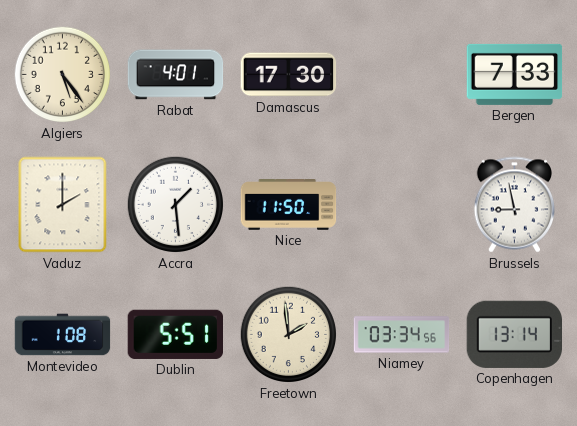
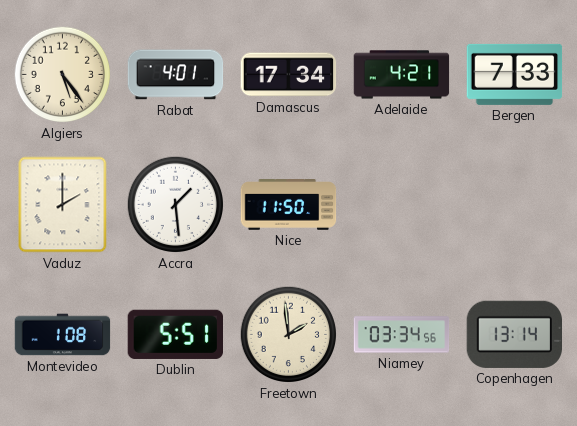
Damascus: 17:30 -> 17:34 (289, 75)
Adelaide: none -> 4:21 (402, 75)
Brussels: 8:58 -> none (514, 205)
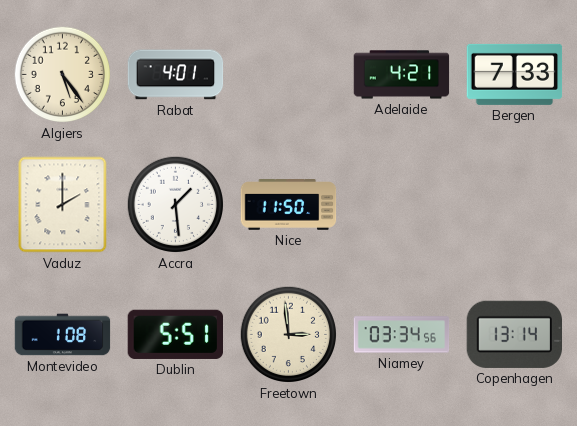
Damascus: 17:34 -> none (289, 75)
Freetown: 1:59 -> 2:59 (289, 335)
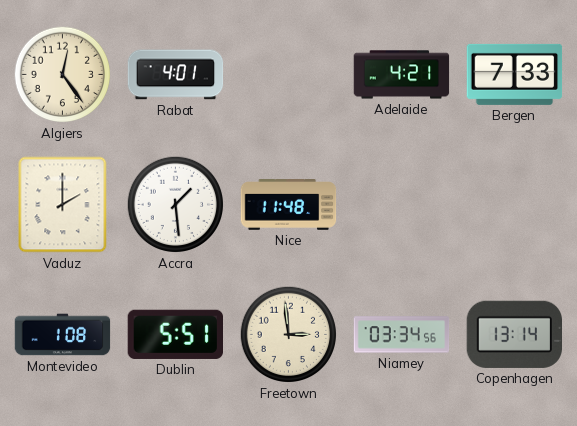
Algiers: 5:24 -> 12:24 (63, 75)
Nice: 11:50 -> 11:48 (289, 205)
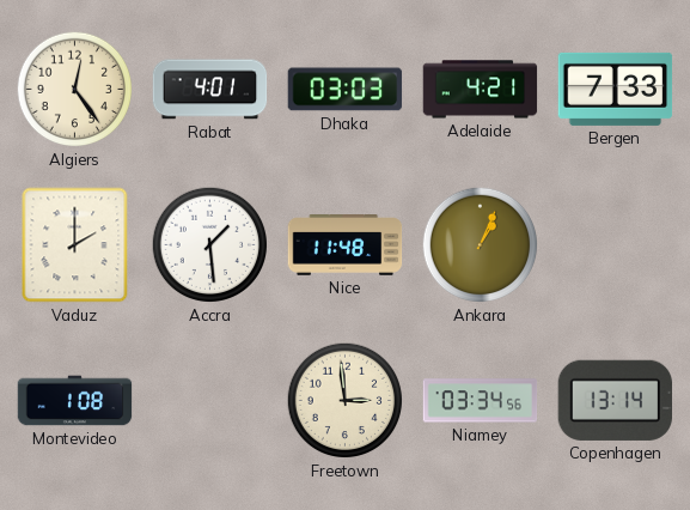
Dhaka: none -> 03:03 (346, 90)
Ankara: none -> 1:04 (481, 245)
Dublin: 5:51 -> none (175, 334)
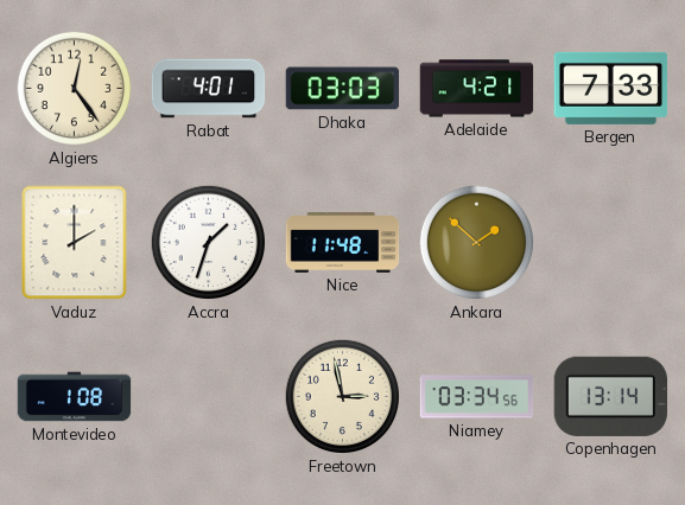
Accra: 1:29 -> 1:33 (209, 243)
Ankara: 1:04 -> 1:52 (477, 243)
Freetown: 2:59 -> 2:58 (343, 397)
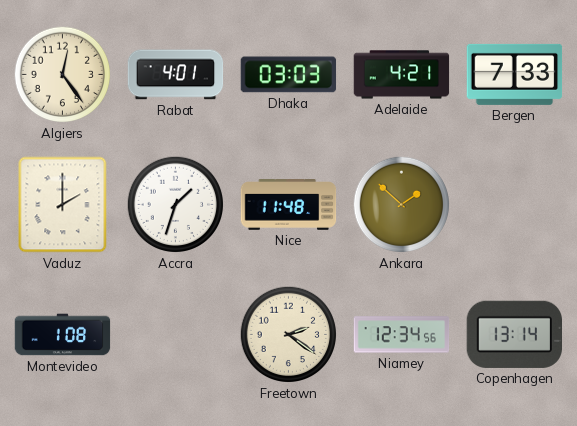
Freetown: 2:58 -> 2:21 (289, 335)
Niamey: 03:34 -> 12:34 (402, 335)
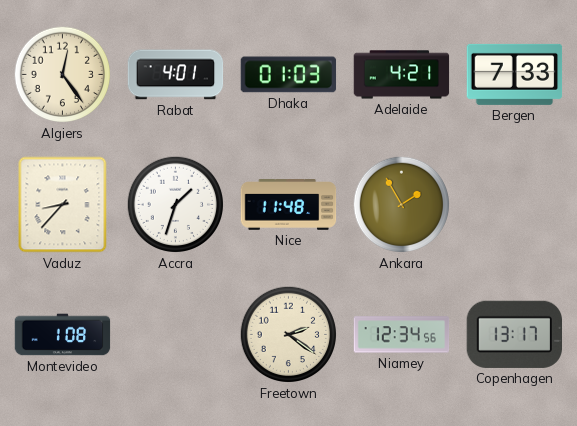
Dhaka: 03:03 -> 01:03 (289, 75)
Vaduz: 2:00 -> 8:37 (63, 205)
Ankara: 1:52 -> 1:55 (402, 205)
Copenhagen: 13:14 -> 13:17 (514, 334)
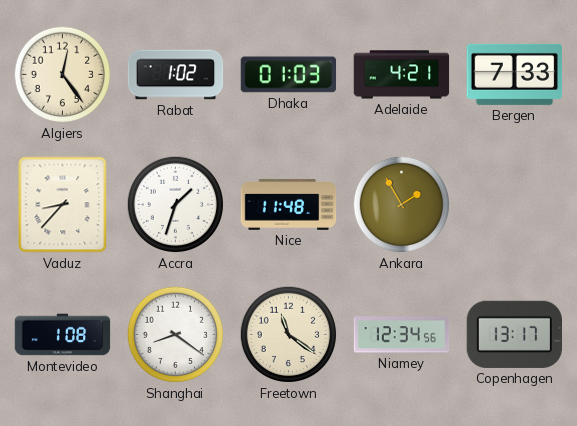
Rabat: 4:01 -> 1:02 (176, 75)
Shanghai: none -> 8:21 (176, 335)
Freetown: 2:21 -> 11:21 (289, 335)
